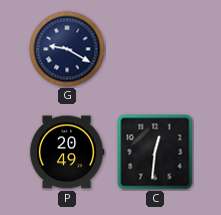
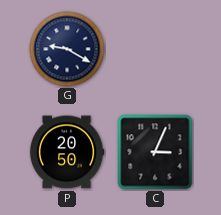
P: 20:49 -> 20:50 (67, 152)
C: 12:31 -> 3:04 (155, 152)
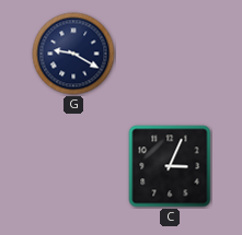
P: 20:50 -> none (67, 152)
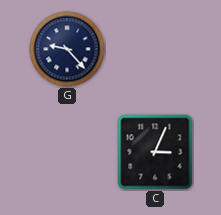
G: 9:20 -> 9:23 (67, 49)
